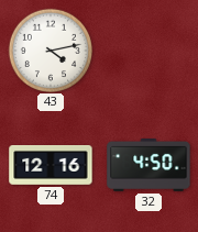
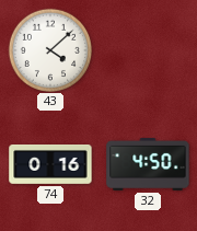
43: 4:13 -> 4:08 (49, 49)
74: 12:16 -> 0:16 (50, 165)
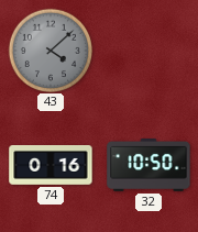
43 dial: white -> grey (50, 49)
32: 4:50 -> 10:50 (148, 165)
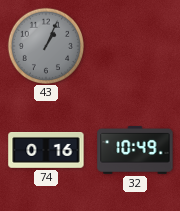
43: 4:08 -> 1:04 (45, 45)
32: 10:50 -> 10:49 (135, 150)
